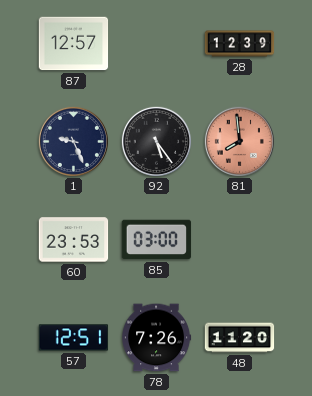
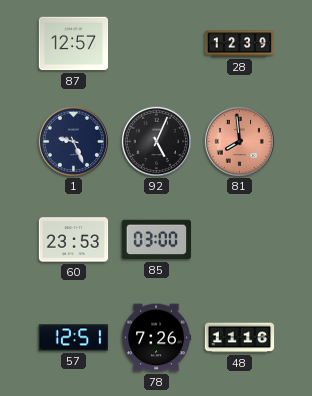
92: 5:24 -> 5:04 (156, 141)
48: 11:20 -> 11:16 (240, 338)
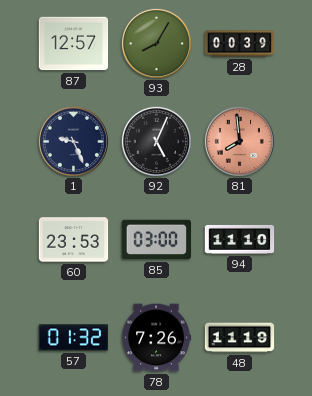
93: none -> 8:05 (156, 43)
28: 12:39 -> 00:39 (240, 44)
94: none -> 11:10 (240, 239)
57: 12:51 -> 01:32 (74, 338)
48: 11:16 -> 11:19 (240, 338)
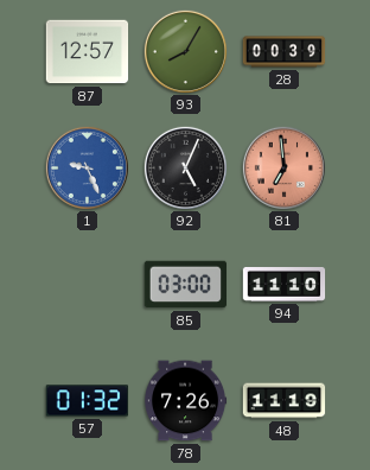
1 dial: navy -> blue (87, 167)
81: 7:59 -> 6:59 (283, 167)
60: 23:53 -> none (74, 240)
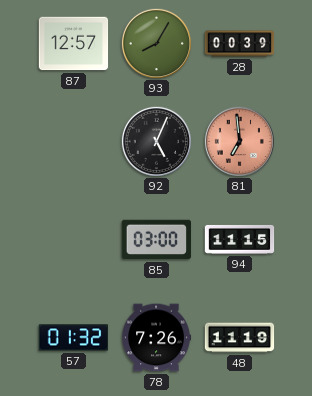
1: 9:26 -> none (87, 167)
94: 11:10 -> 11:15 (240, 239)
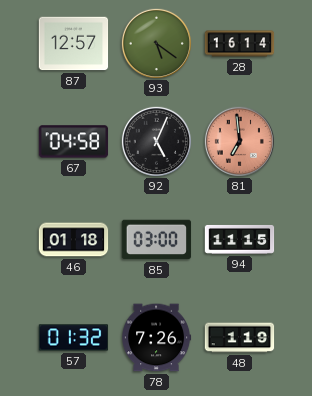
93: 8:05 -> 5:21 (156, 43)
28: 00:39 -> 16:14 (240, 44)
67: none -> 04:58 (74, 142)
46: none -> 01:18 (74, 240)
48: 11:19 -> 1:19 (240, 338)
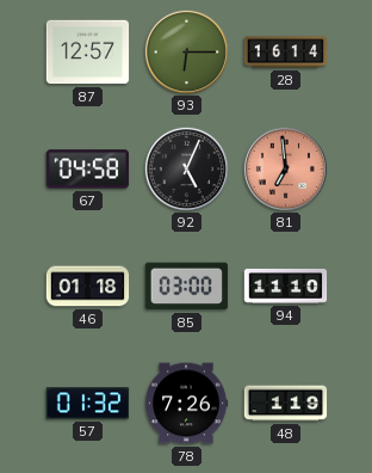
93: 5:21 -> 6:15 (186, 51)
94: 11:15 -> 11:10 (286, 285)
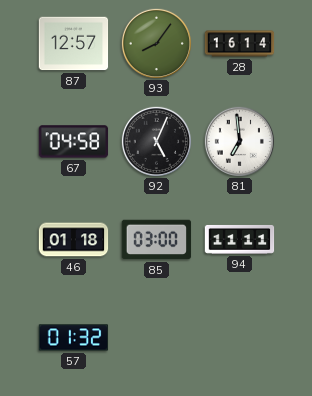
93: 6:15 -> 8:06 (156, 43)
81 dial: salmon -> white (239, 141)
94: 11:10 -> 11:11 (240, 239)
78: 7:26 -> none (187, 404)
48: 1:19 -> none (286, 404)
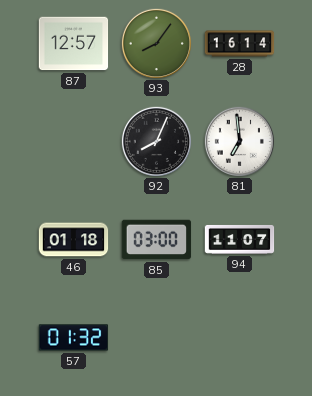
67: 04:58 -> none (74, 142)
92: 5:04 -> 8:04 (156, 141)
94: 11:11 -> 11:07 (240, 239)
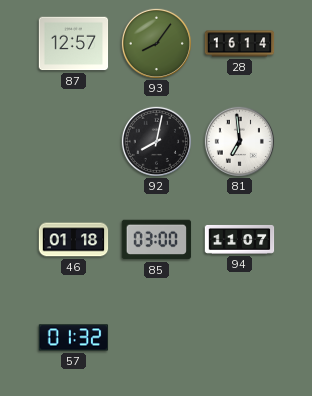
92: 8:04 -> 8:02 (156, 141)
